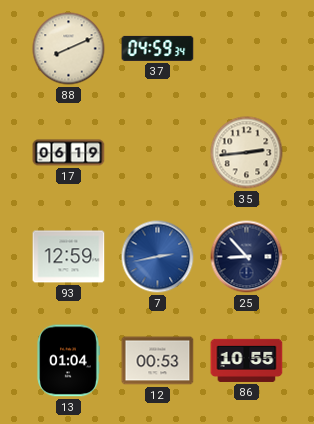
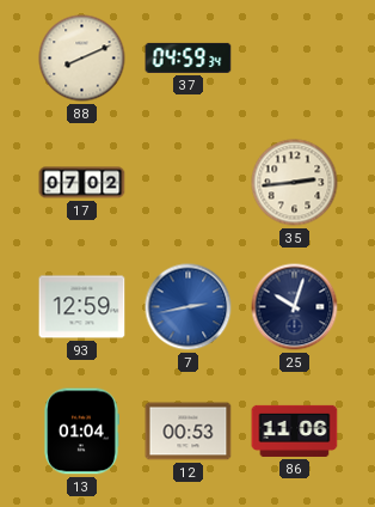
17: 06:19 -> 07:02 (82, 183)
25: 8:53 -> 10:03 (295, 307)
86: 10:55 -> 11:06 (295, 430)
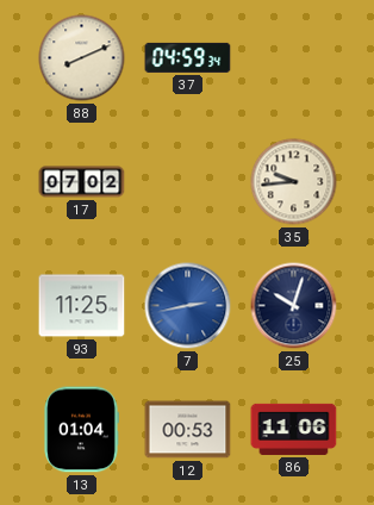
35: 2:44 -> 9:44 (294, 182)
93: 12:59 -> 11:25 (82, 306)
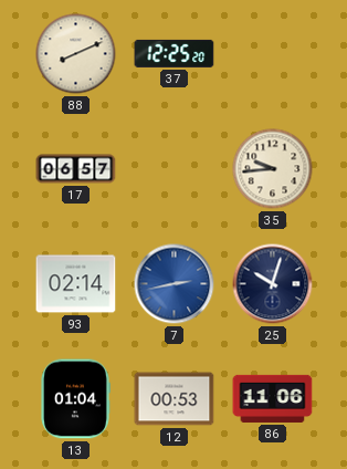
37: 04:59 -> 12:25 (175, 53)
17: 07:02 -> 06:57 (76, 169)
93: 11:25 -> 02:14 (76, 284)
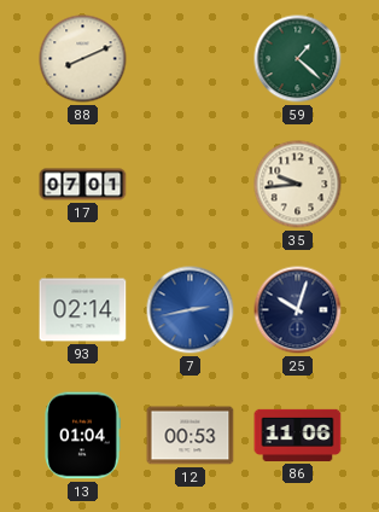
37: 12:25 -> none (175, 53)
59: none -> 1:22 (298, 59)
17: 06:57 -> 07:01 (83, 185)
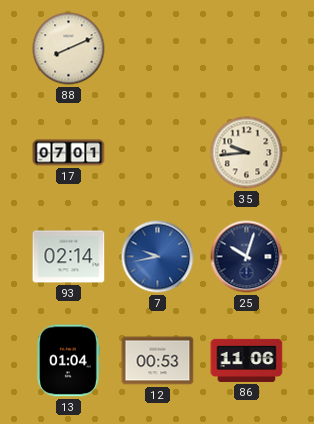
59: 1:22 -> none (298, 59)
7: 2:43 -> 9:43 (158, 257)
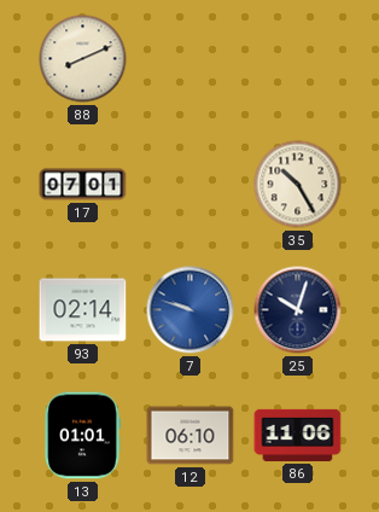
35: 9:44 -> 10:25 (298, 185)
7: 9:43 -> 9:48 (191, 310)
13: 01:04 -> 01:01 (82, 436)
12: 00:53 -> 06:10 (191, 436)
